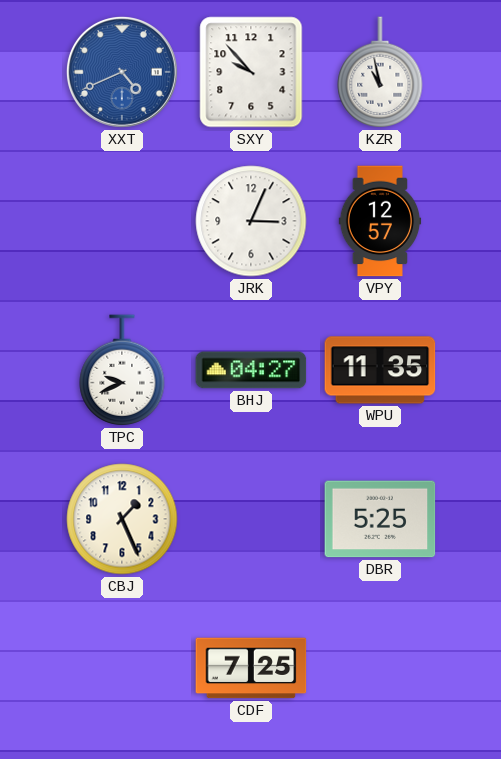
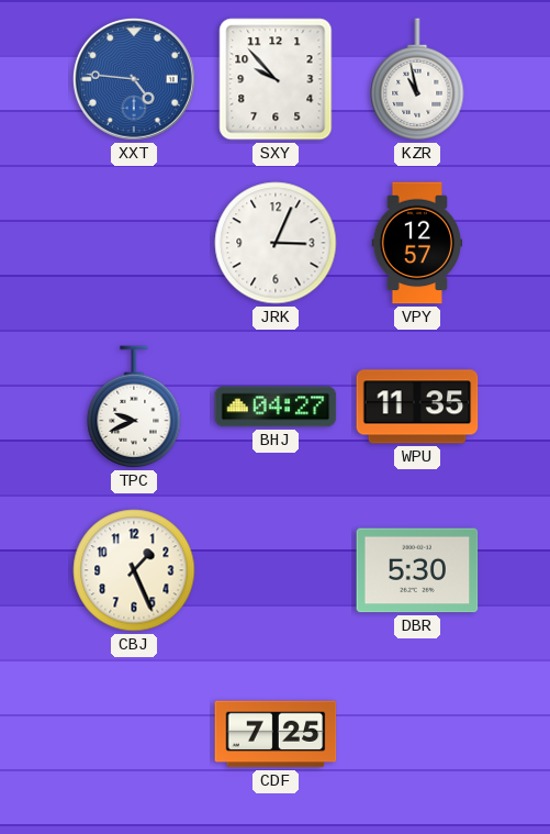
XXT: 4:41 -> 4:46 (134, 79)
DBR: 5:25 -> 5:30 (417, 570)
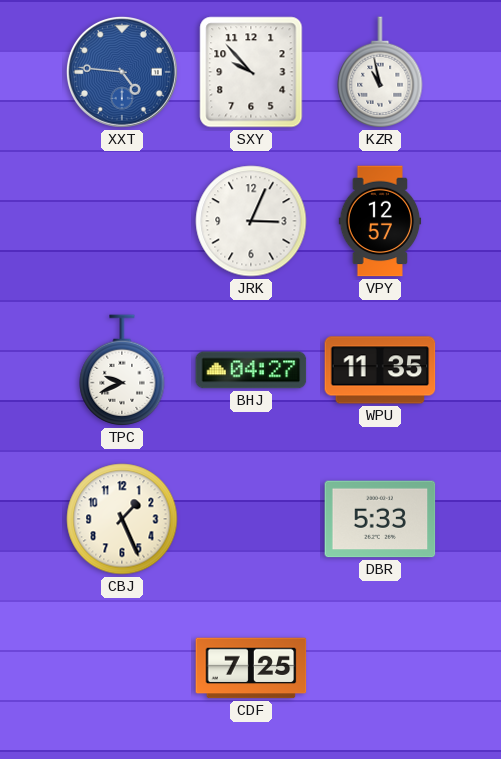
DBR: 5:30 -> 5:33 (380, 519)
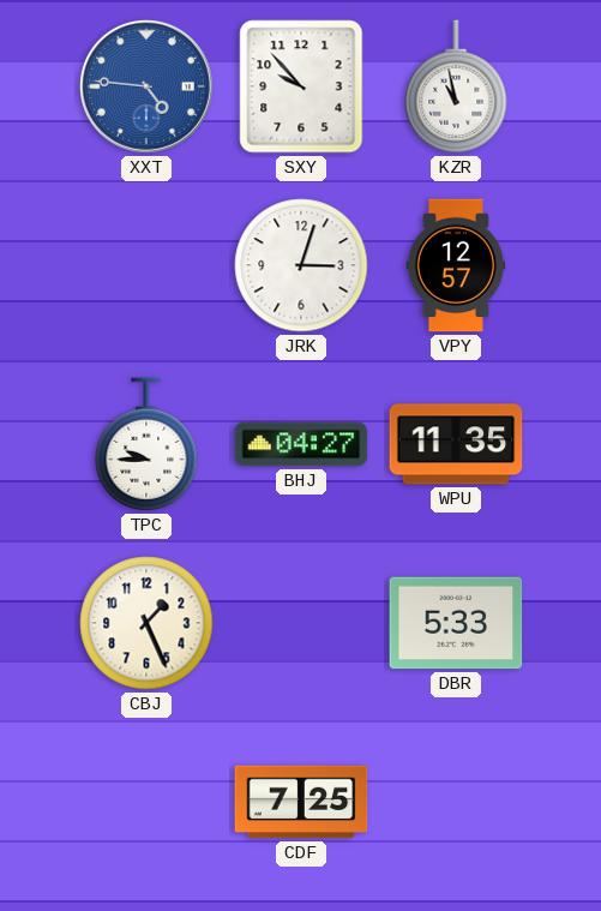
JRK: 3:04 -> 3:03 (301, 265)
TPC: 9:41 -> 9:45 (146, 444)
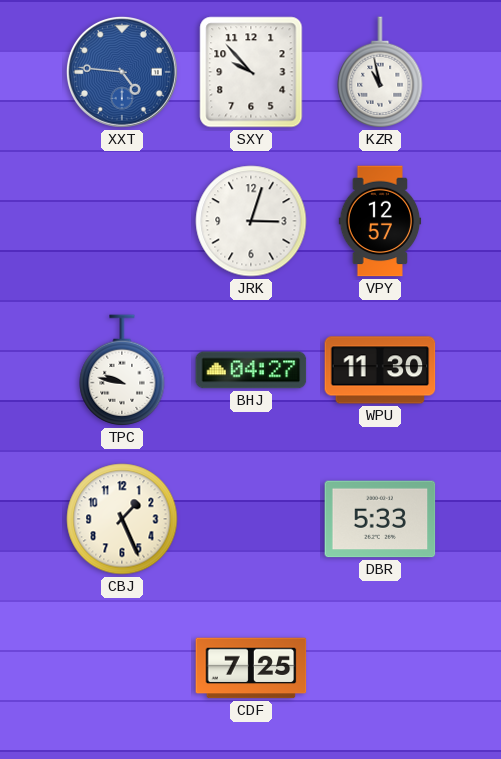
TPC: 9:45 -> 9:47 (122, 370)
WPU: 11:35 -> 11:30 (380, 370)
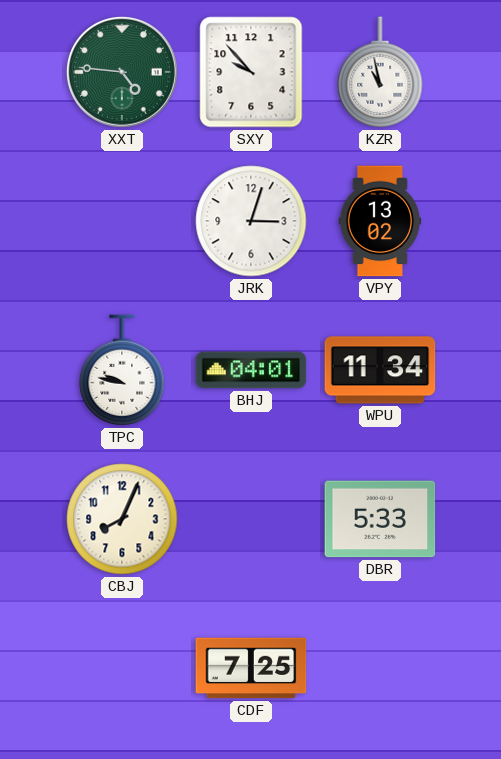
XXT dial: blue -> green (122, 72)
VPY: 12:57 -> 13:02 (380, 221)
BHJ: 04:27 -> 04:01 (251, 370)
WPU: 11:30 -> 11:34 (380, 370)
CBJ: 1:26 -> 8:04 (122, 519)
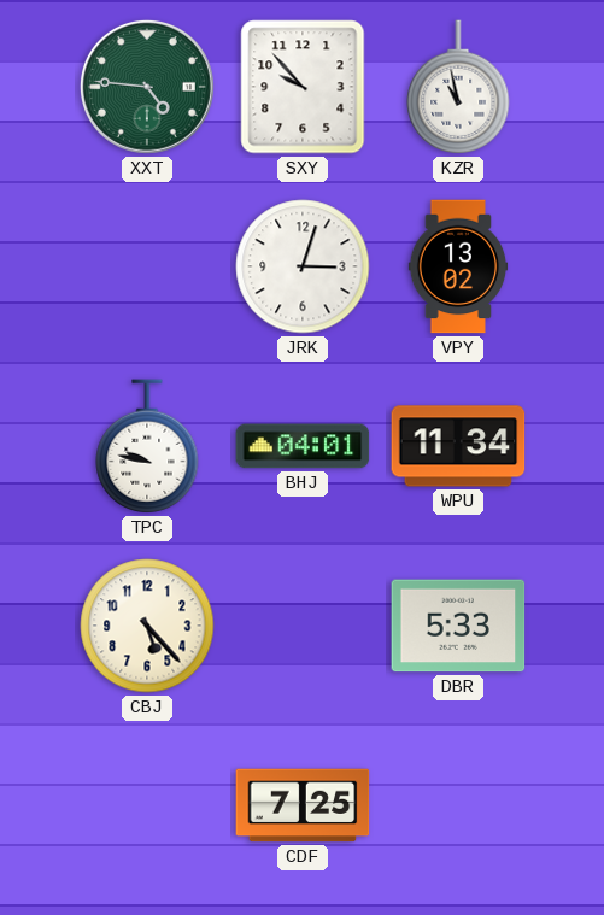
CBJ: 8:04 -> 5:23 (147, 626)
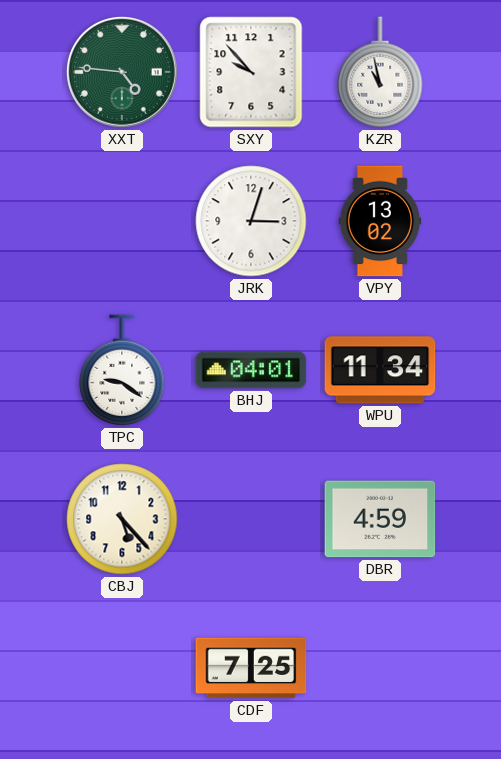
TPC: 9:47 -> 9:21 (122, 370)
DBR: 5:33 -> 4:59 (380, 519)
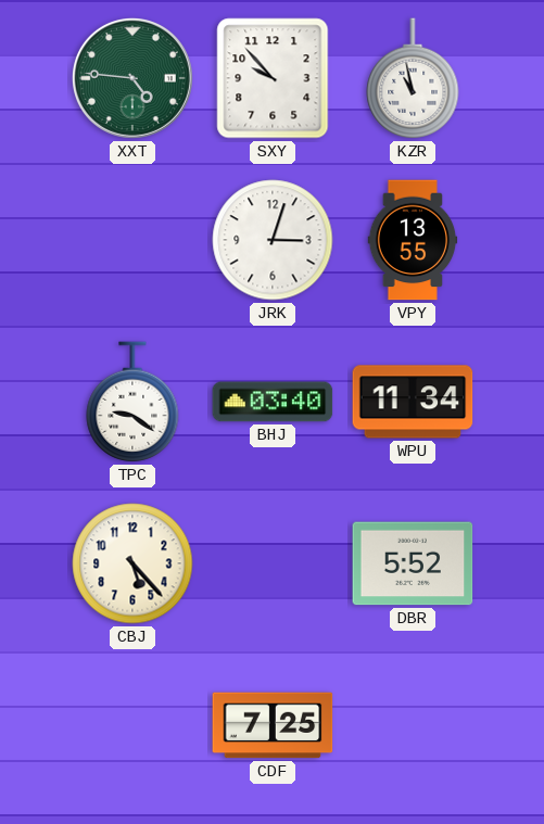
VPY: 13:02 -> 13:55 (413, 240)
BHJ: 04:01 -> 03:40 (273, 402)
DBR: 4:59 -> 5:52 (413, 563)
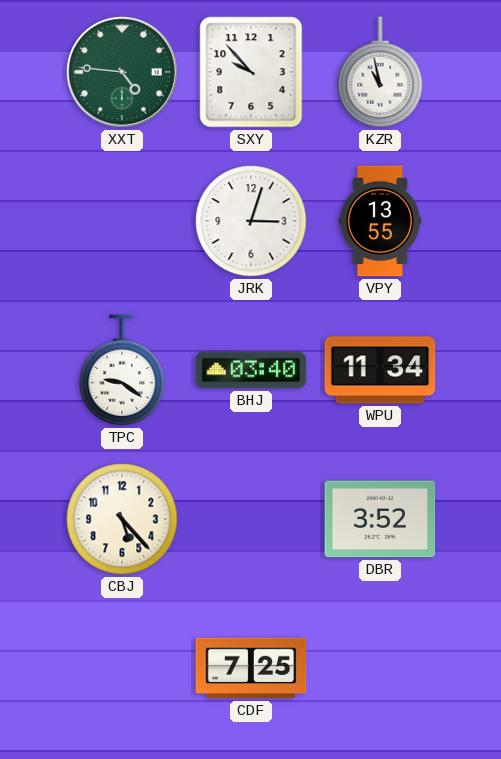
DBR: 5:52 -> 3:52 (380, 519)
